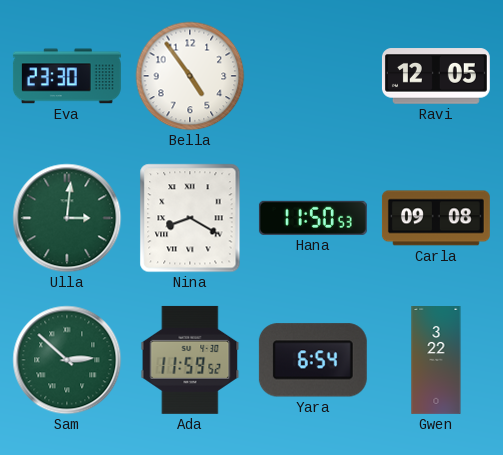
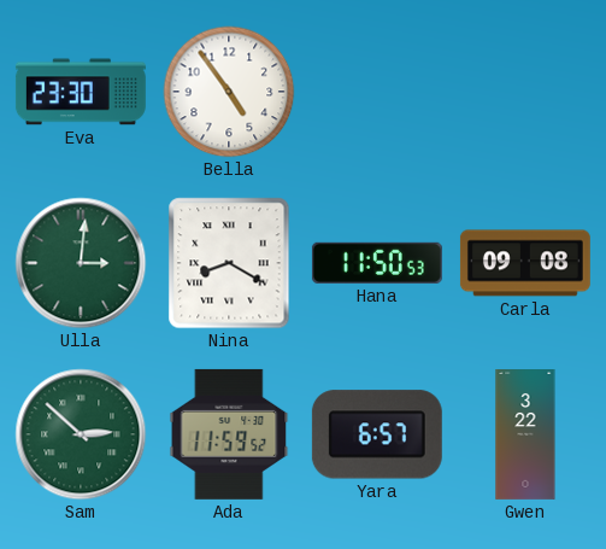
Ravi: 12:05 -> none (436, 76)
Yara: 6:54 -> 6:57 (377, 434)
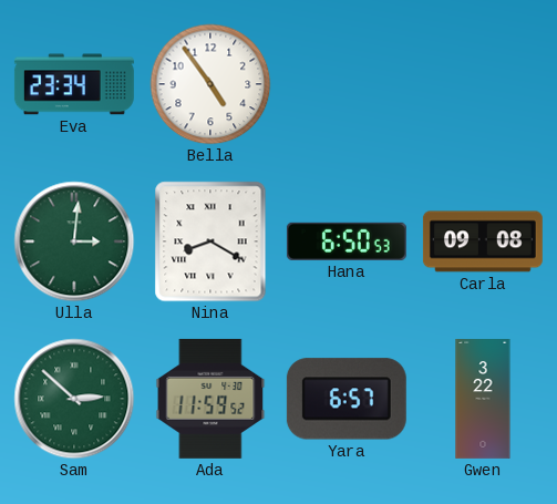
Eva: 23:30 -> 23:34 (74, 84)
Hana: 11:50 -> 6:50 (347, 241)
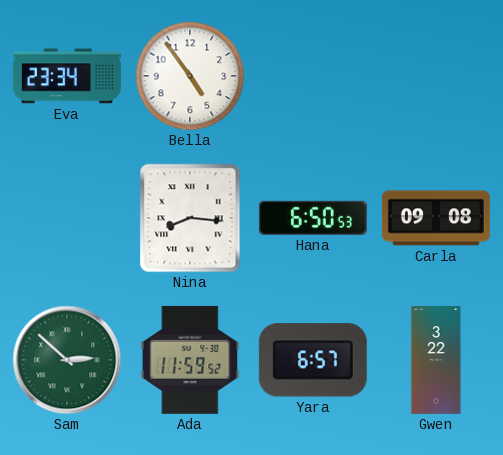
Ulla: 3:01 -> none (74, 241)
Nina: 8:20 -> 8:16 (190, 218)
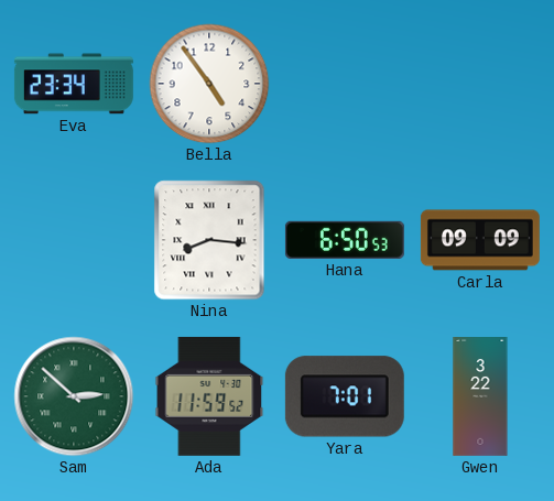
Carla: 09:08 -> 09:09 (480, 240)
Yara: 6:57 -> 7:01 (345, 396)
